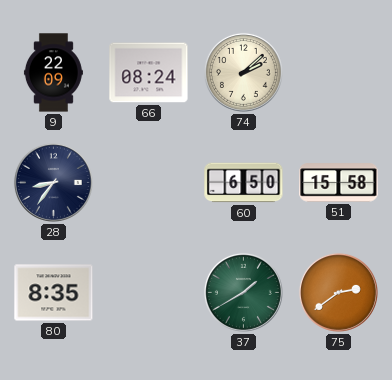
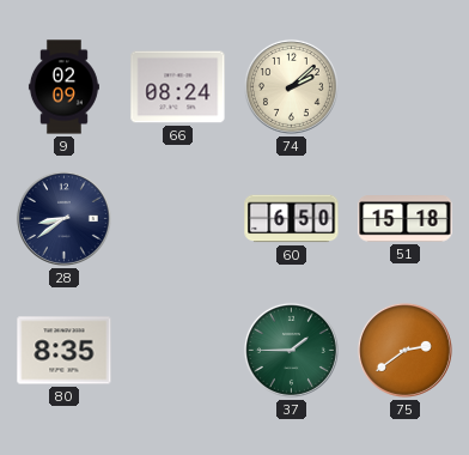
9: 22:09 -> 02:09 (63, 87)
28: 8:36 -> 8:39 (63, 218)
51: 15:58 -> 15:18 (406, 219)
37: 1:40 -> 1:45 (291, 350)
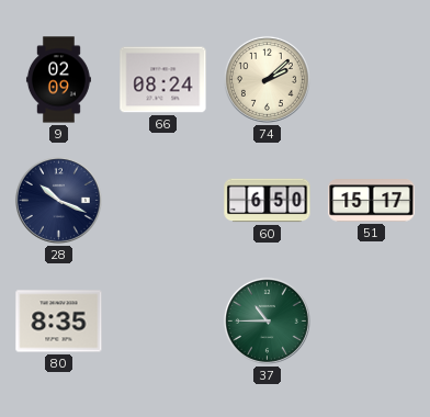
28: 8:39 -> 10:19 (58, 200)
51: 15:18 -> 15:17 (372, 201)
37: 1:45 -> 10:45 (267, 320)
75: 2:39 -> none (404, 350)
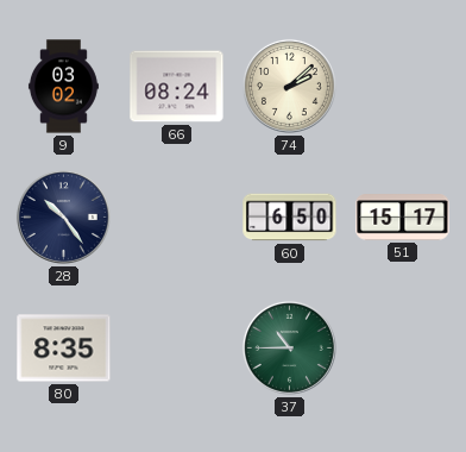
9: 02:09 -> 03:02 (63, 87)
28: 10:19 -> 10:24 (63, 216)
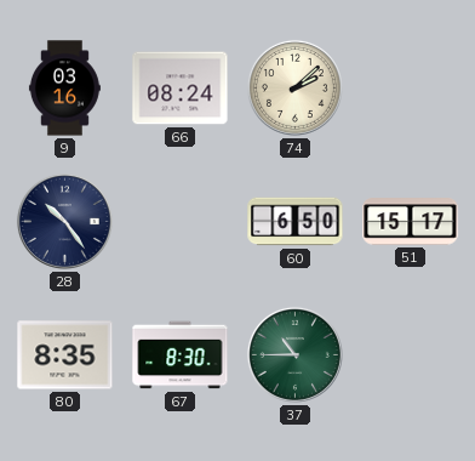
9: 03:02 -> 03:16 (64, 89)
67: none -> 8:30 (181, 355)
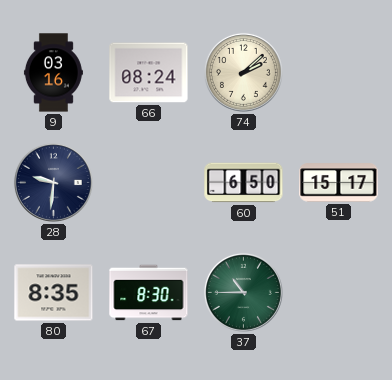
28: 10:24 -> 9:31 (53, 182)
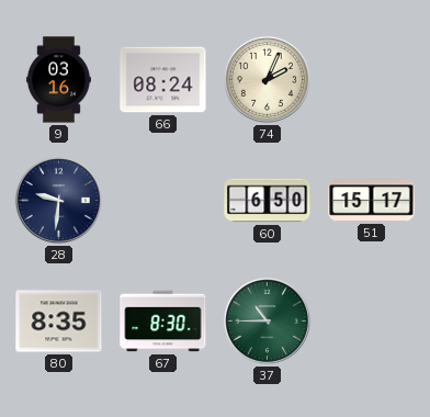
74: 2:08 -> 2:04 (267, 79)
